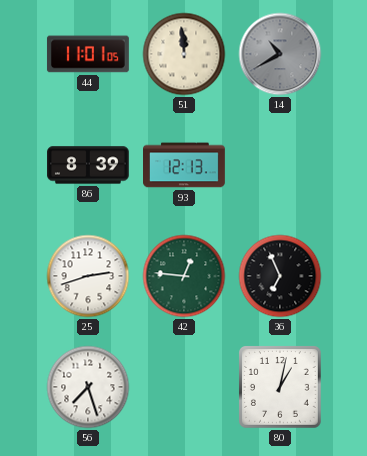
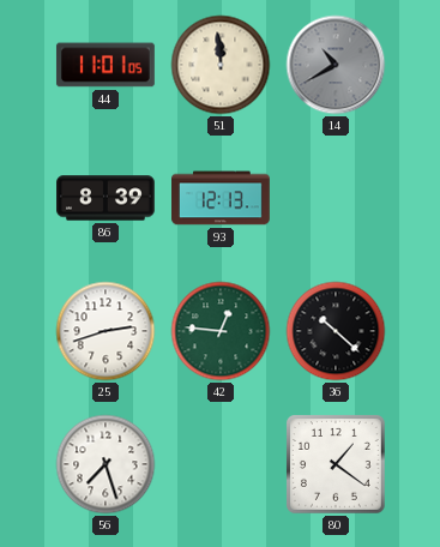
36: 6:56 -> 10:22 (336, 331)
80: 1:02 -> 1:21 (337, 465)
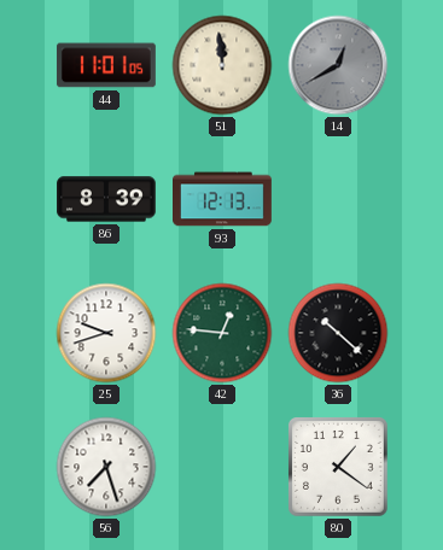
14: 10:40 -> 12:40 (338, 65)
25: 2:42 -> 9:42 (106, 333)
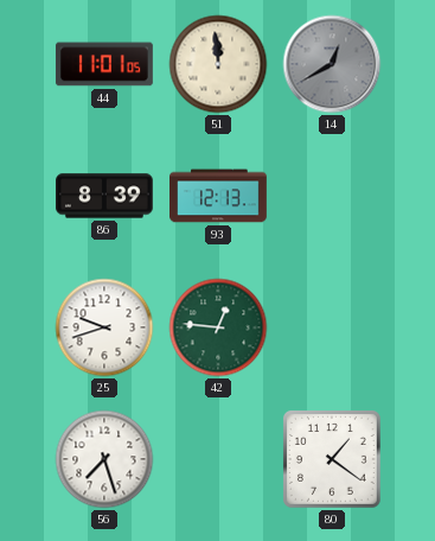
36: 10:22 -> none (338, 333)
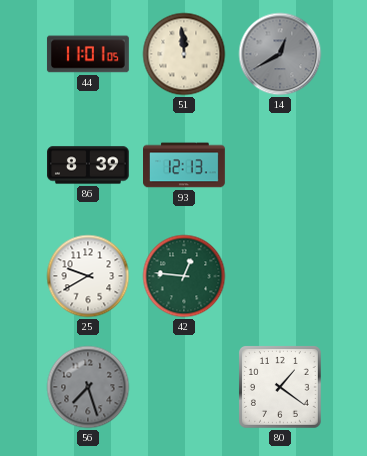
25: 9:42 -> 9:40 (88, 276)
56 dial: white -> grey (88, 387)
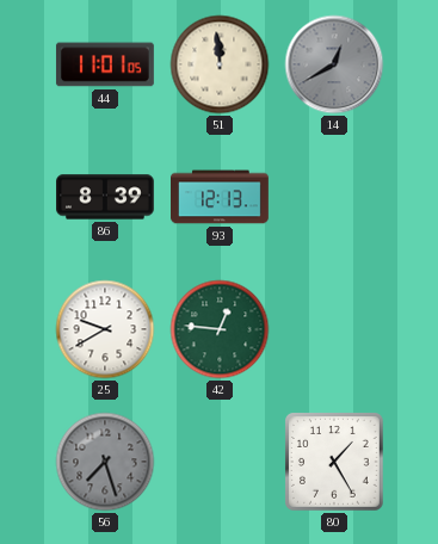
80: 1:21 -> 1:25 (335, 463)
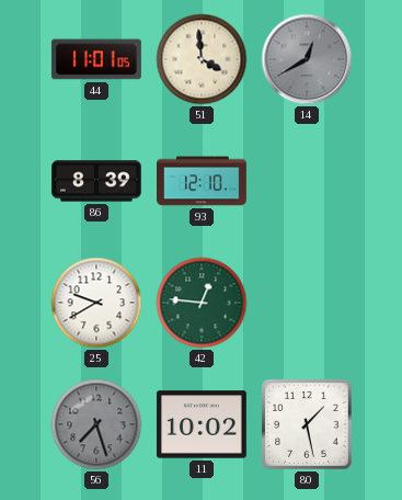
51: 11:59 -> 3:59 (202, 59)
93: 12:13 -> 12:10 (203, 181)
11: none -> 10:02 (202, 424)
80: 1:25 -> 1:28 (308, 425)
